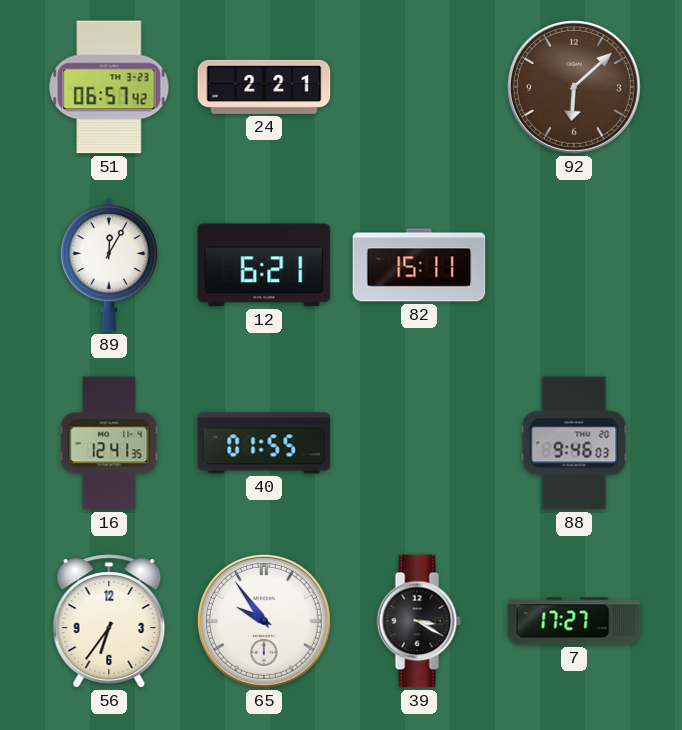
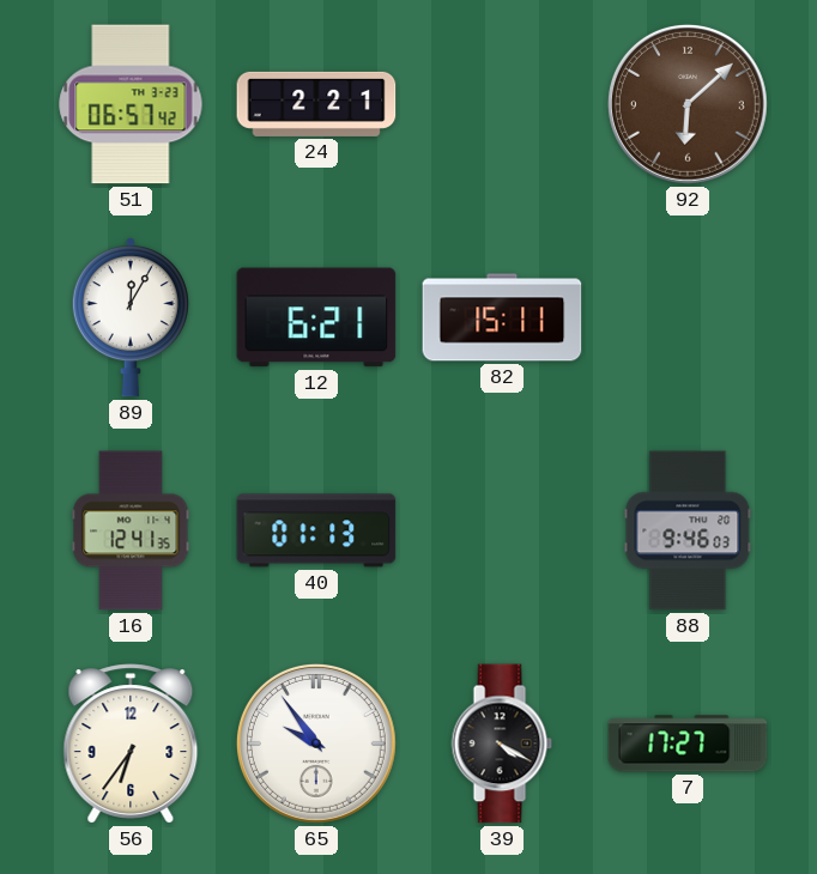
40: 01:55 -> 01:13 (316, 530)
39: 3:20 -> 4:20 (502, 743)
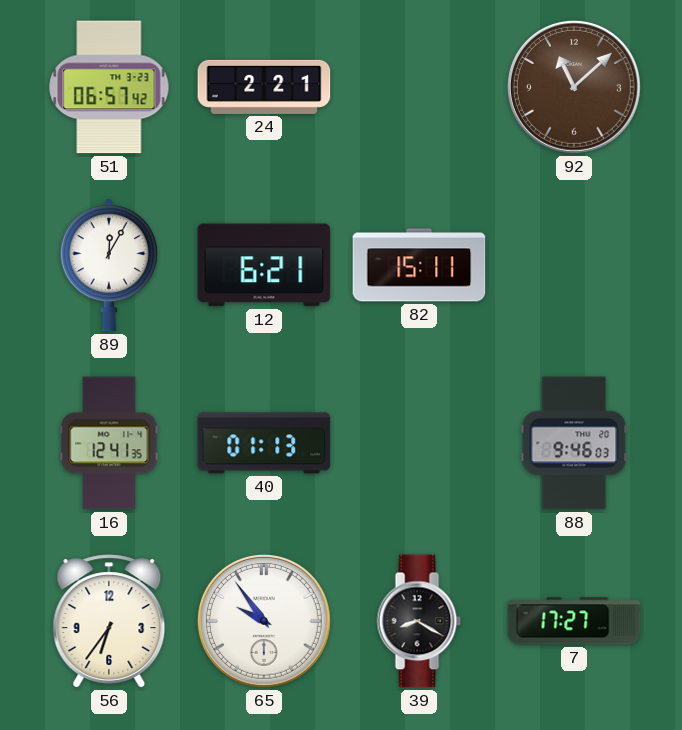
92: 6:08 -> 11:08 (574, 87)
39: 4:20 -> 8:20 (419, 621)
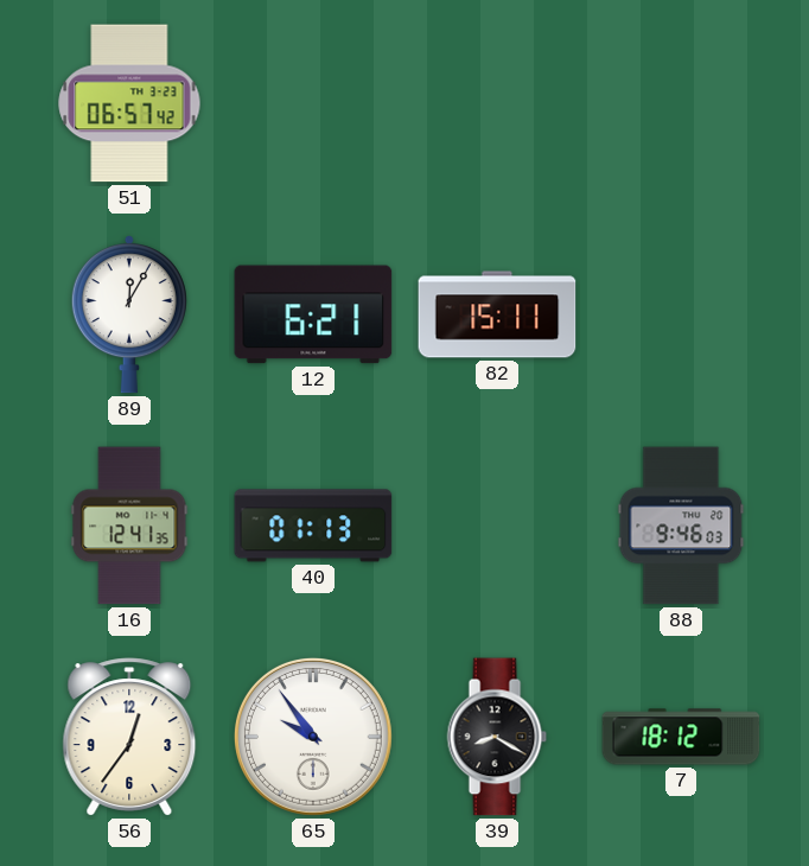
24: 2:21 -> none (264, 87)
92: 11:08 -> none (574, 87)
56: 6:36 -> 12:36 (129, 737)
7: 17:27 -> 18:12 (681, 737)
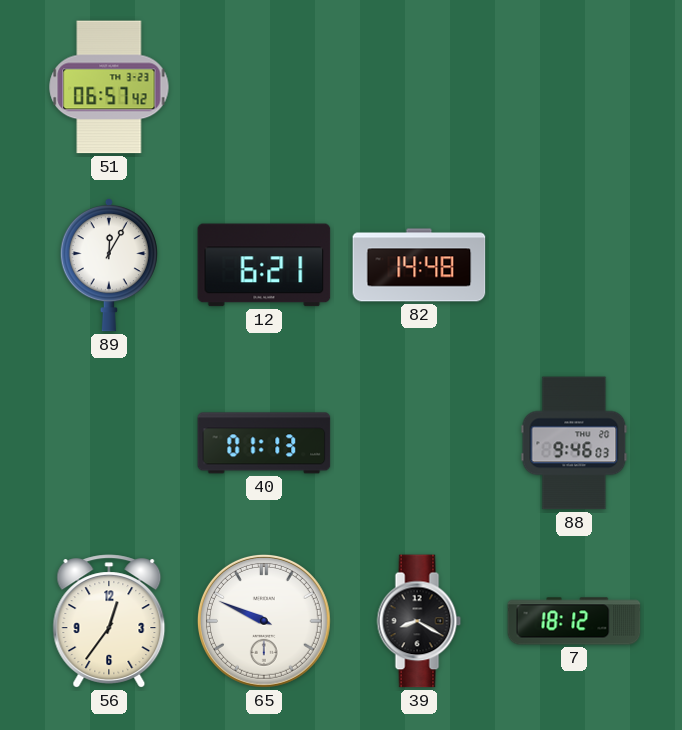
82: 15:11 -> 14:48 (419, 265)
16: 12:41 -> none (129, 526)
65: 9:54 -> 9:49 (264, 621)
